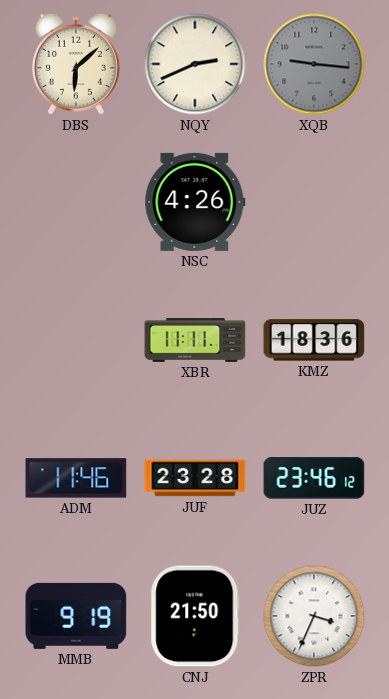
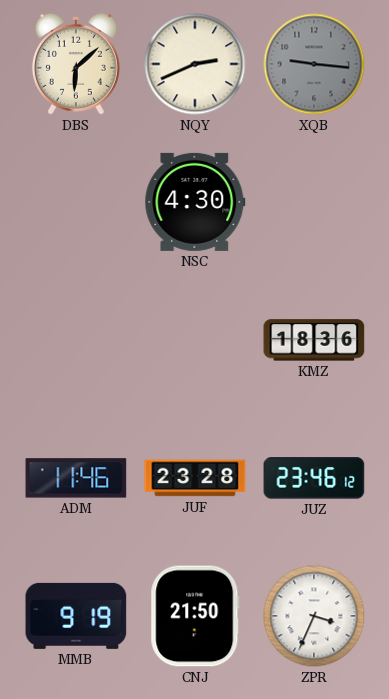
NSC: 4:26 -> 4:30 (195, 202)
XBR: 11:11 -> none (195, 341)
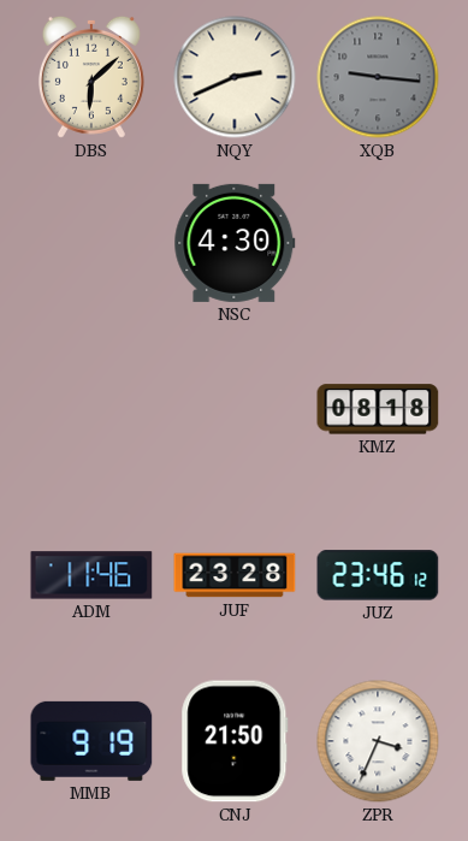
KMZ: 18:36 -> 08:18 (378, 409)
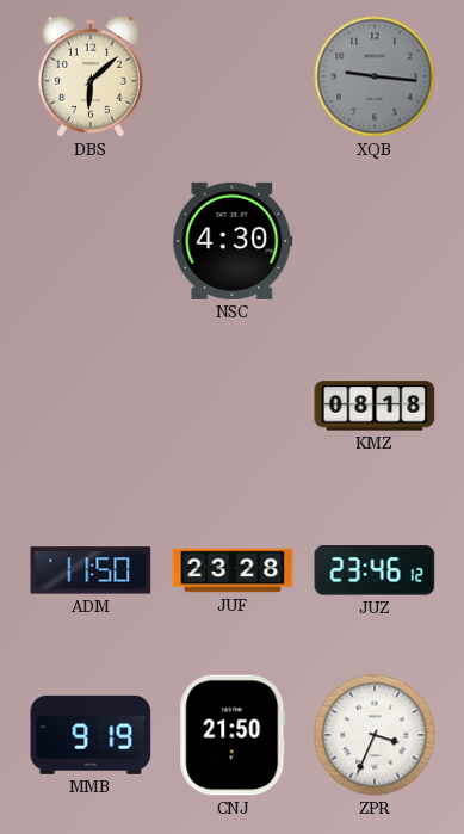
NQY: 2:41 -> none (235, 77)
ADM: 11:46 -> 11:50 (91, 570)
